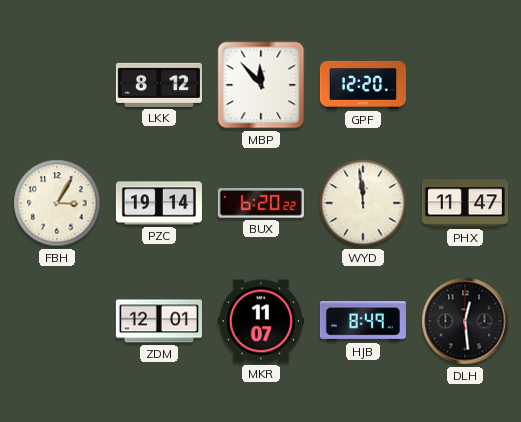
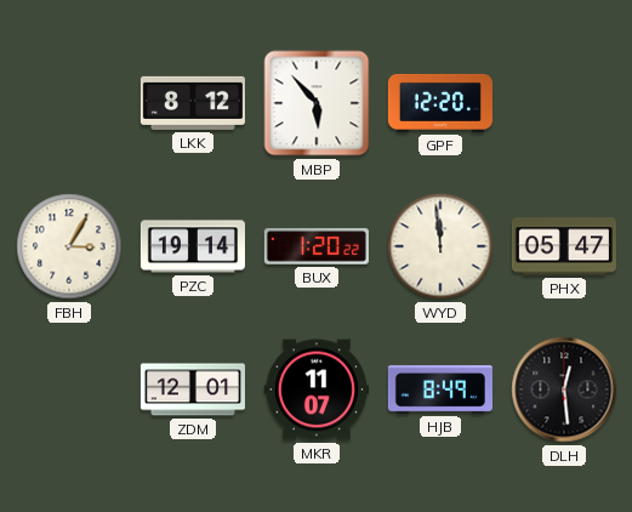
MBP: 11:53 -> 5:53 (317, 103)
BUX: 6:20 -> 1:20 (317, 246)
PHX: 11:47 -> 05:47 (564, 246)
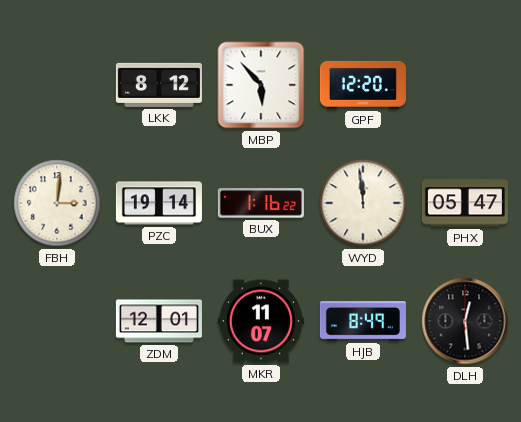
FBH: 3:05 -> 3:01 (57, 203)
BUX: 1:20 -> 1:16 (261, 203)
